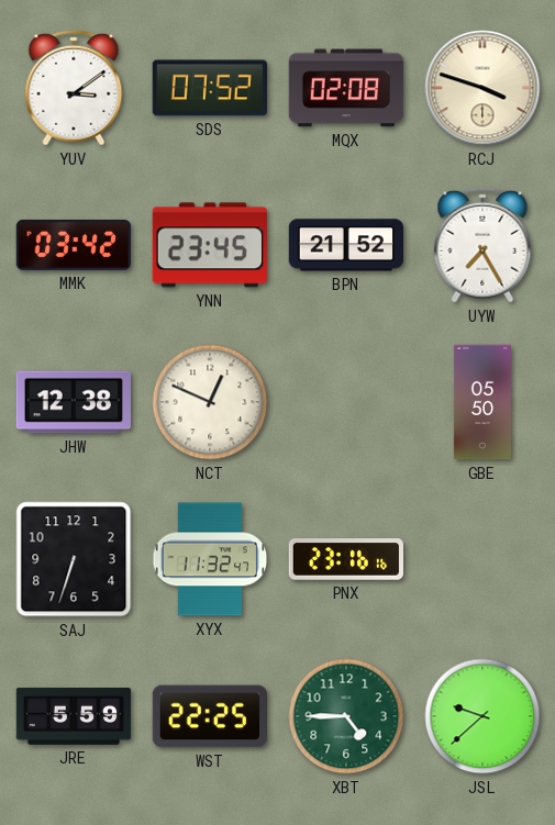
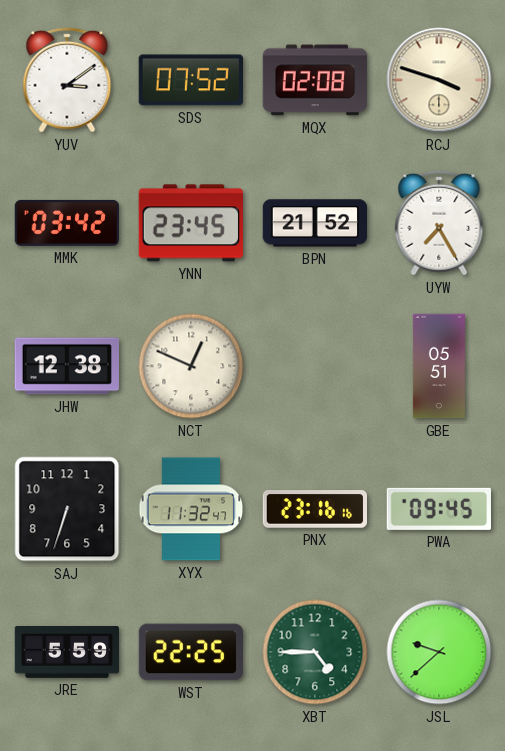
GBE: 05:50 -> 05:51 (439, 366)
PWA: none -> 09:45 (439, 509)
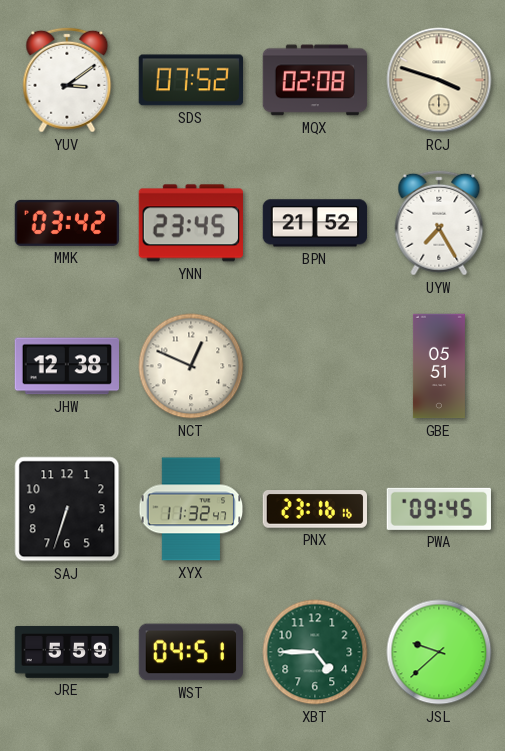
WST: 22:25 -> 04:51 (190, 652)
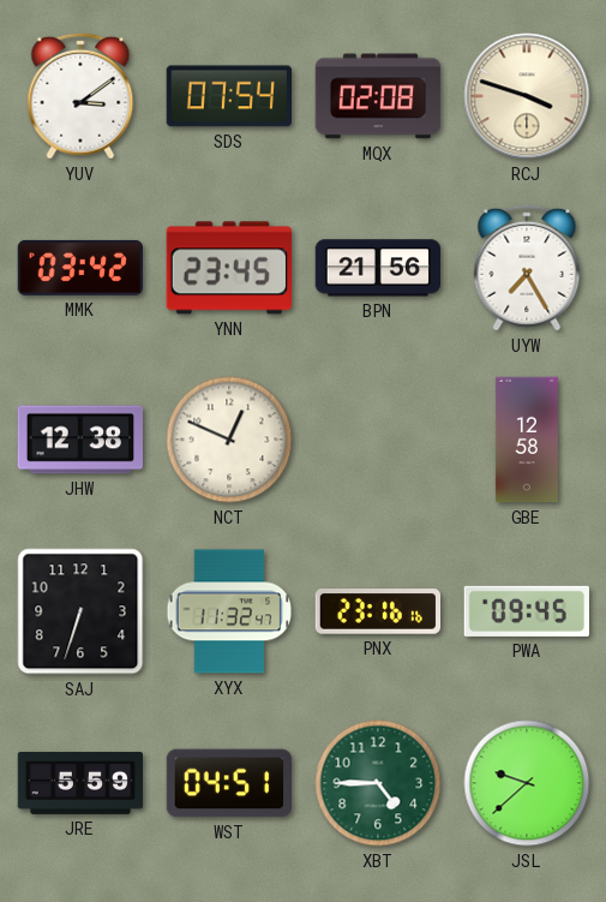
SDS: 07:52 -> 07:54 (228, 96)
BPN: 21:52 -> 21:56 (378, 268)
GBE: 05:51 -> 12:58 (527, 440)
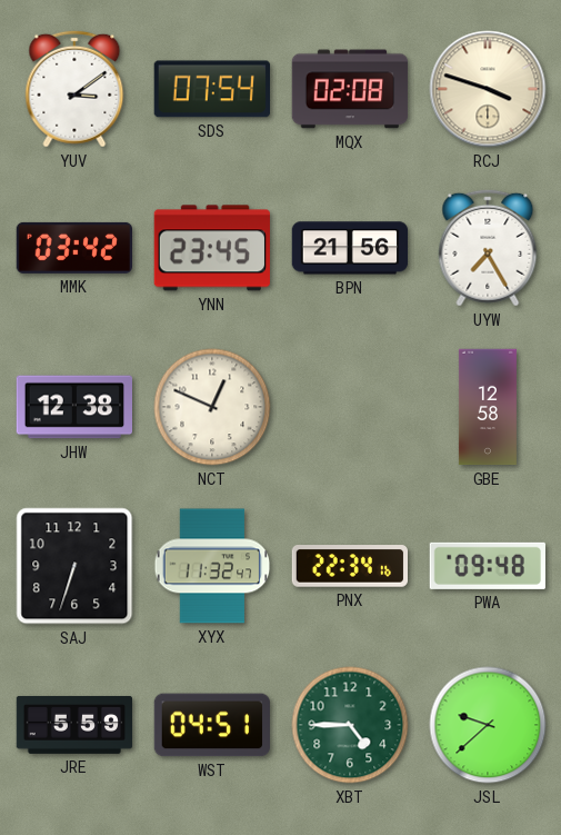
PNX: 23:16 -> 22:34 (349, 566)
PWA: 09:45 -> 09:48 (488, 566)
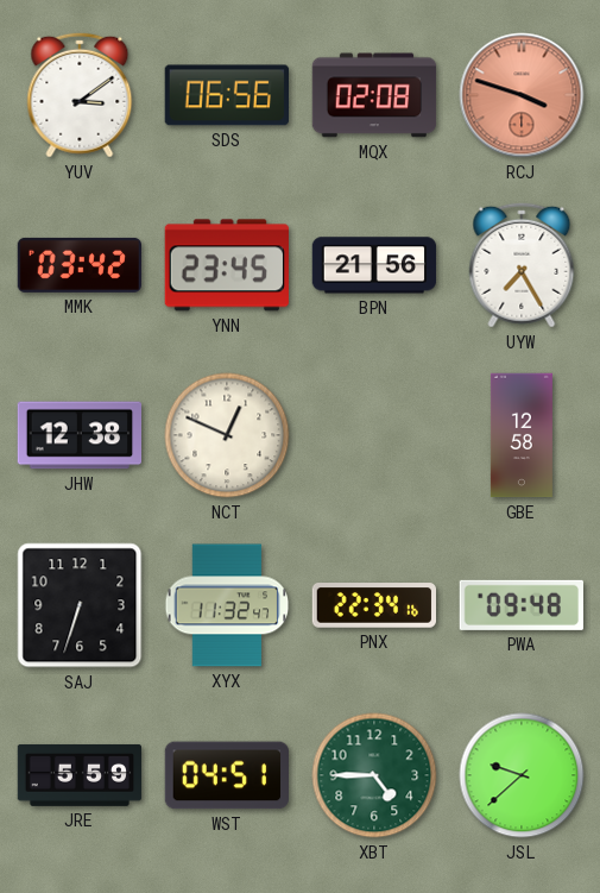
SDS: 07:54 -> 06:56 (226, 95)
RCJ dial: cream -> salmon (522, 95)
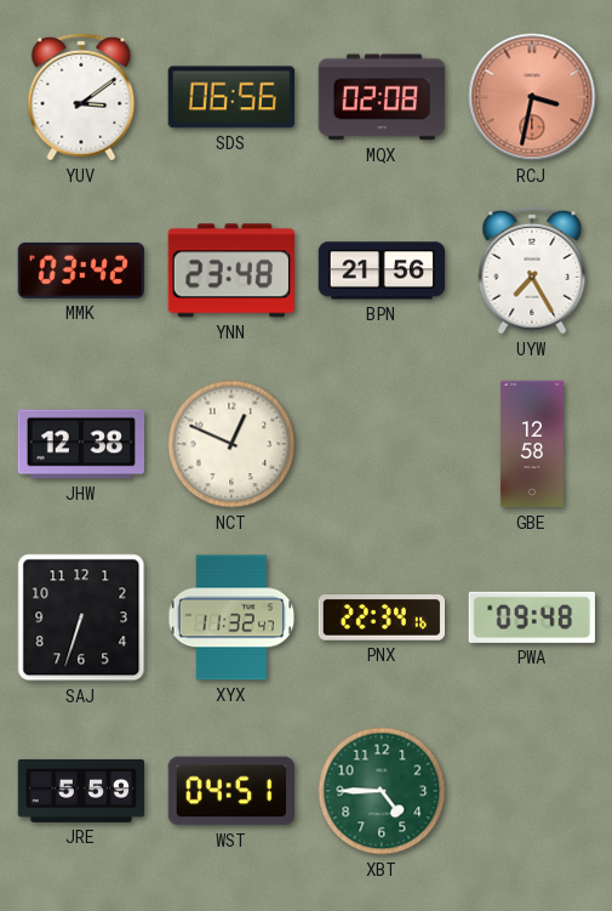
RCJ: 3:48 -> 3:32 (532, 97)
YNN: 23:45 -> 23:48 (231, 271)
JSL: 9:38 -> none (522, 775)
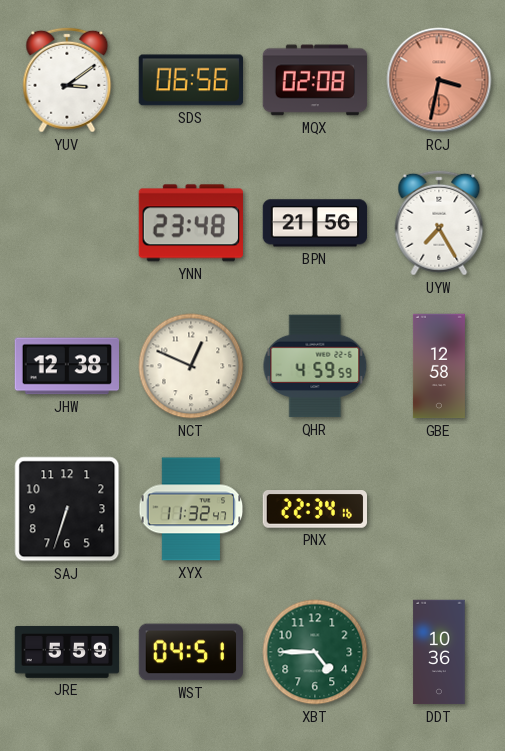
MMK: 03:42 -> none (80, 271)
QHR: none -> 4:59 (315, 366)
PWA: 09:48 -> none (532, 617)
DDT: none -> 10:36 (439, 652)
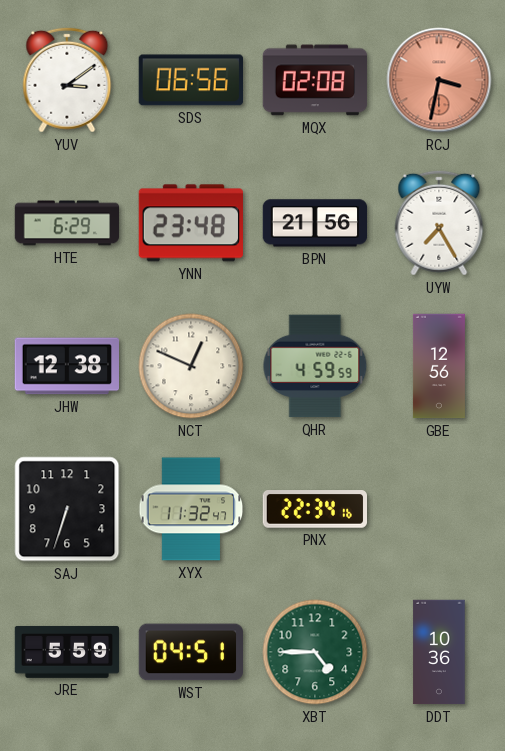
HTE: none -> 6:29 (67, 223)
GBE: 12:58 -> 12:56 (439, 366)
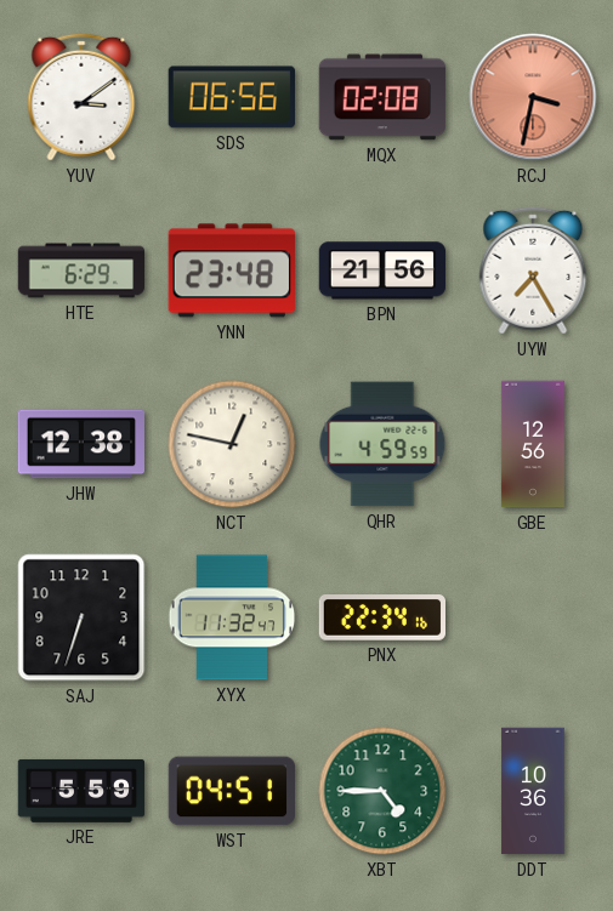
NCT: 12:49 -> 12:47 (232, 444)
